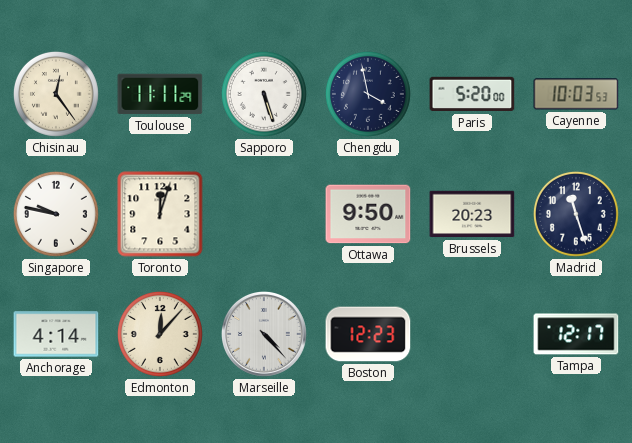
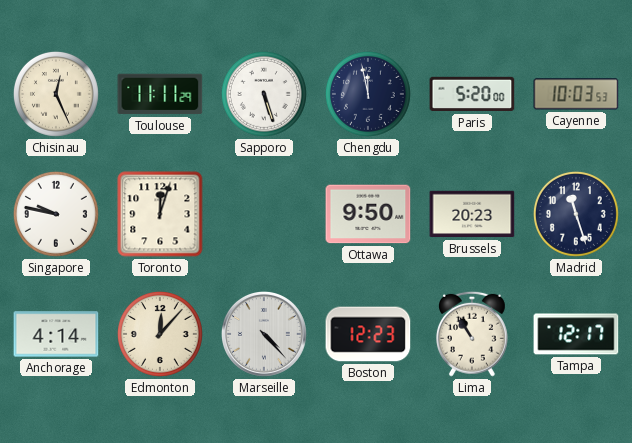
Chisinau: 12:24 -> 12:26 (56, 94)
Chengdu: 3:58 -> 11:58 (368, 94)
Lima: none -> 10:55 (472, 334)
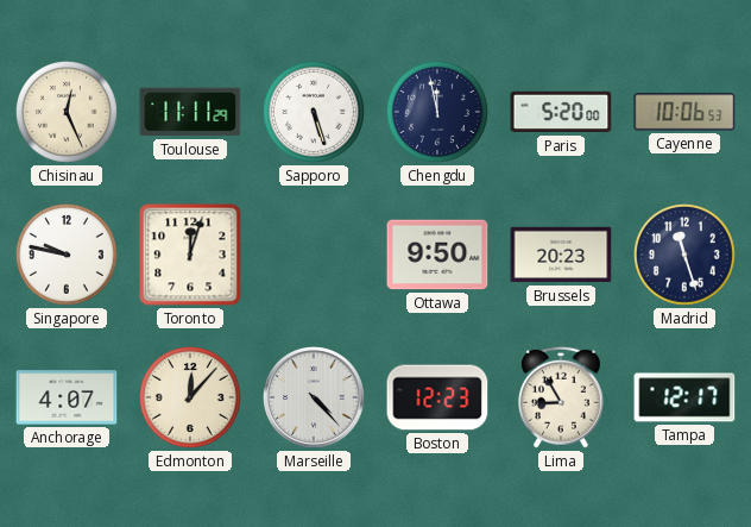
Cayenne: 10:03 -> 10:06 (684, 112)
Anchorage: 4:14 -> 4:07 (67, 397)
Lima: 10:55 -> 8:55 (561, 397)
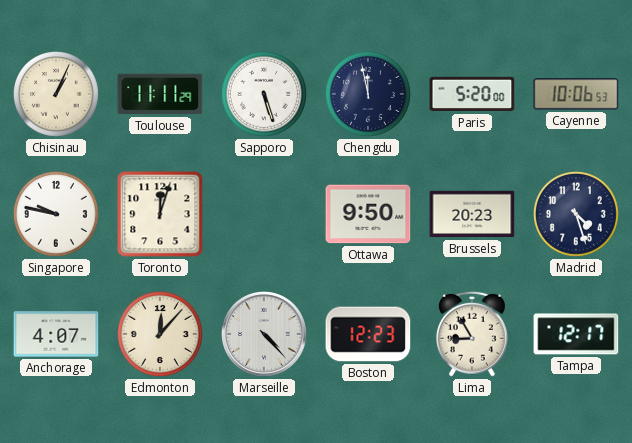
Chisinau: 12:26 -> 1:04 (56, 94)
Madrid: 11:27 -> 4:27 (576, 214)
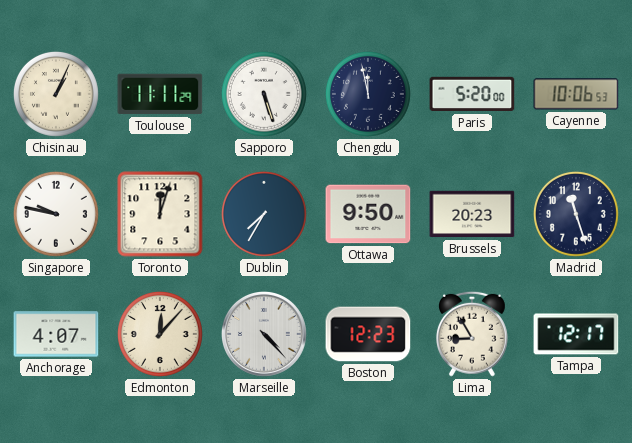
Dublin: none -> 7:35 (264, 214)
Madrid: 4:27 -> 11:27 (576, 214)
